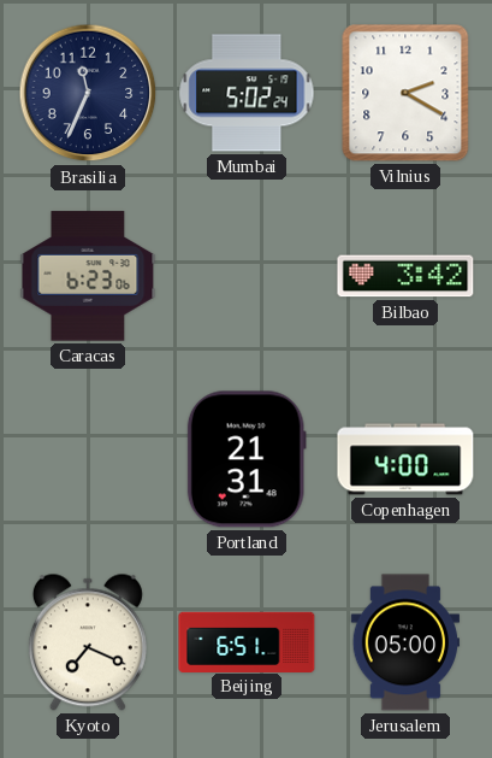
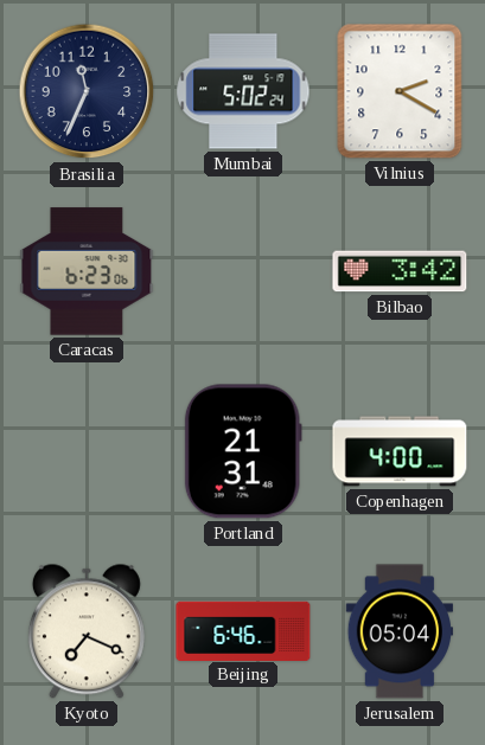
Beijing: 6:51 -> 6:46 (243, 630)
Jerusalem: 05:00 -> 05:04 (398, 631)
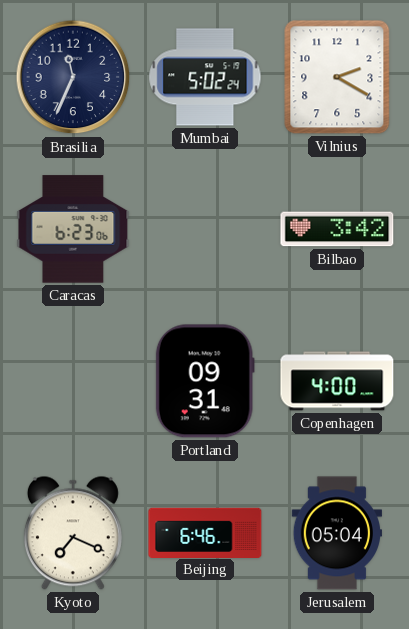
Portland: 21:31 -> 09:31 (205, 381)
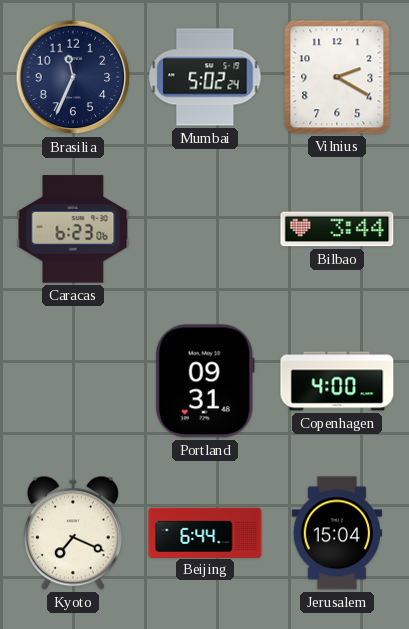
Bilbao: 3:42 -> 3:44 (337, 229)
Beijing: 6:46 -> 6:44 (205, 532)
Jerusalem: 05:04 -> 15:04 (336, 533)
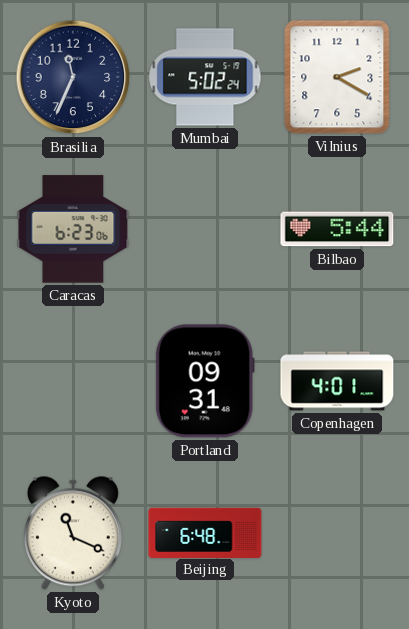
Bilbao: 3:44 -> 5:44 (337, 229)
Copenhagen: 4:00 -> 4:01 (337, 381)
Kyoto: 7:19 -> 11:19 (73, 533)
Beijing: 6:44 -> 6:48 (205, 532)
Jerusalem: 15:04 -> none (336, 533)
